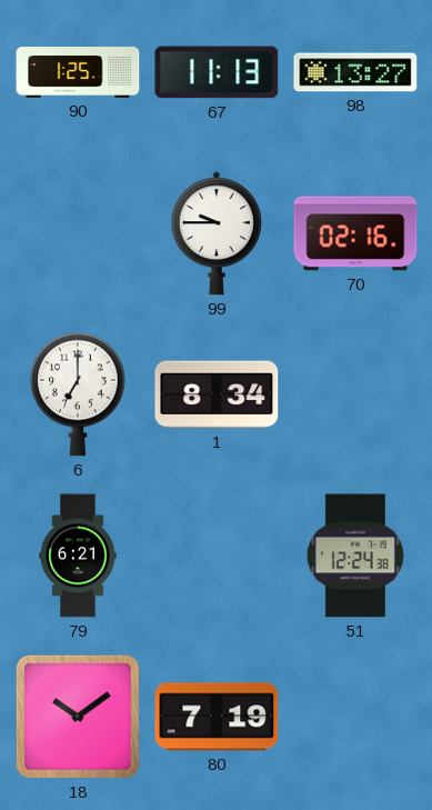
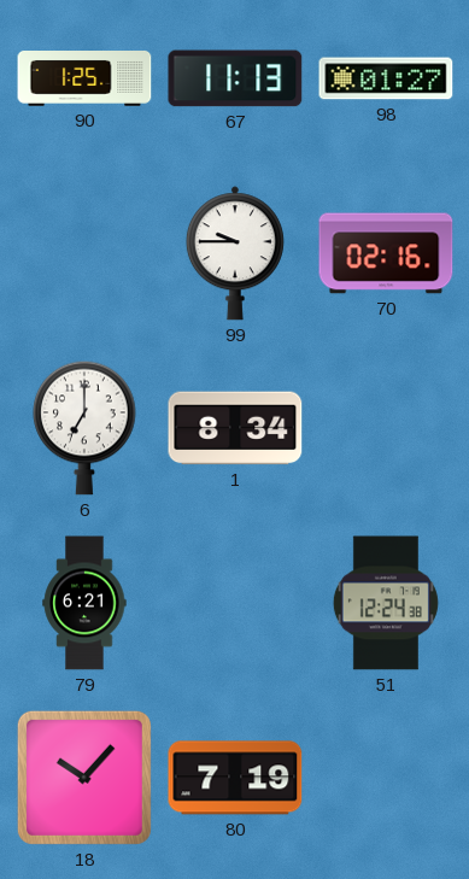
98: 13:27 -> 01:27 (386, 78)
18: 10:09 -> 10:07 (84, 778)
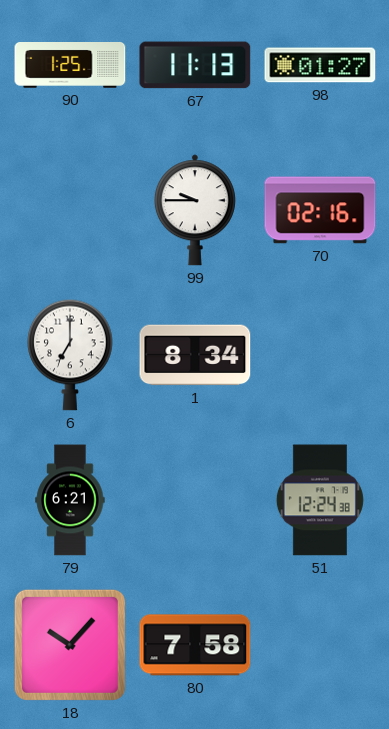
80: 7:19 -> 7:58 (195, 645)
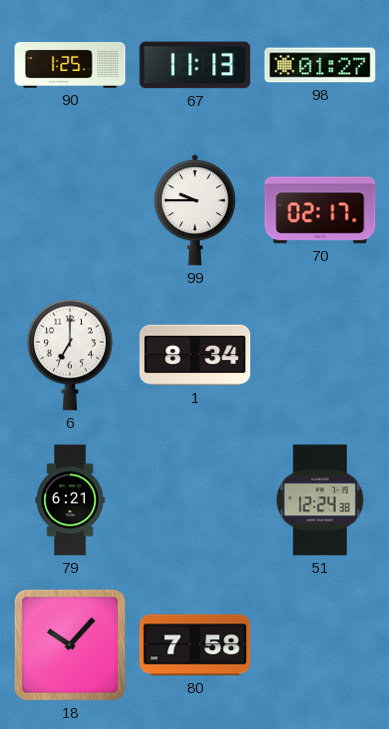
70: 02:16 -> 02:17 (320, 210)
